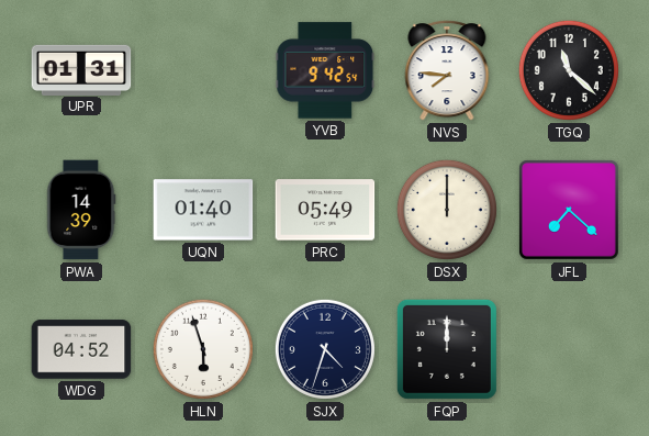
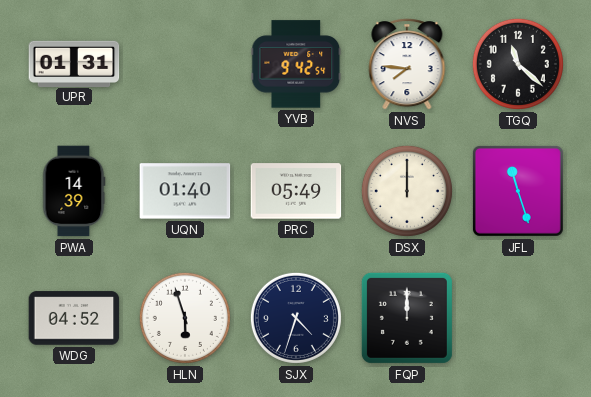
JFL: 7:22 -> 11:27 (518, 191)
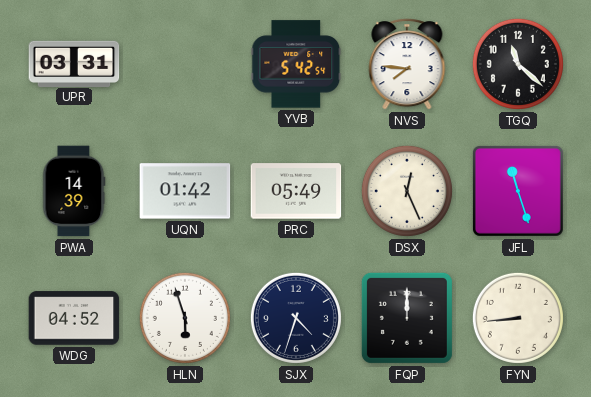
UPR: 01:31 -> 03:31 (74, 63)
YVB: 9:42 -> 5:42 (296, 64)
UQN: 01:40 -> 01:42 (185, 191)
DSX: 12:00 -> 12:26 (407, 191)
FYN: none -> 8:44 (518, 318)
